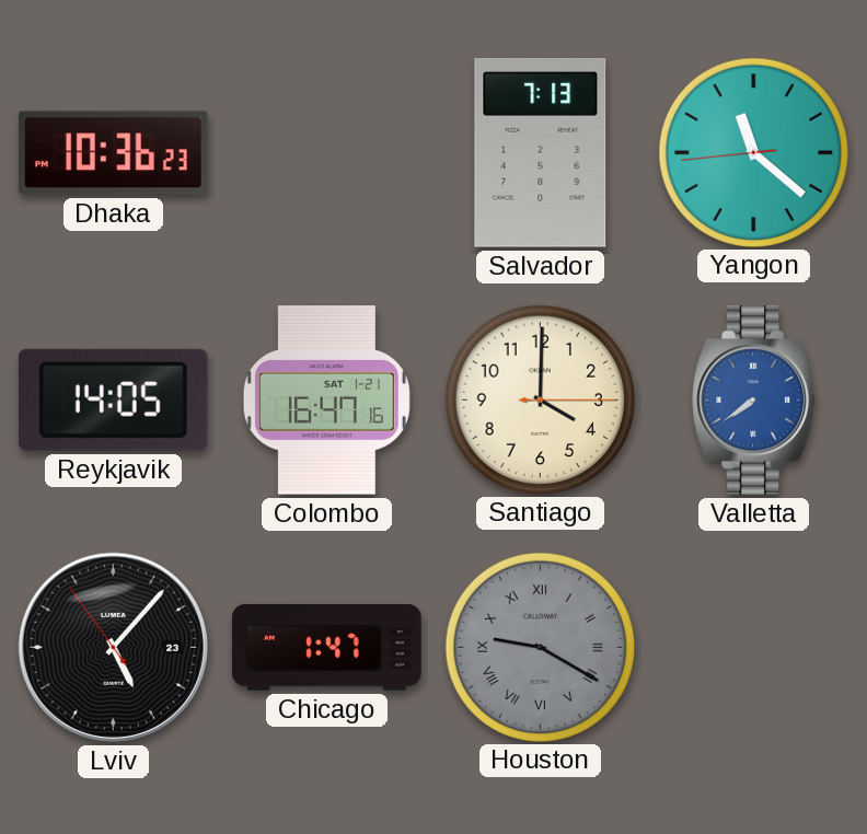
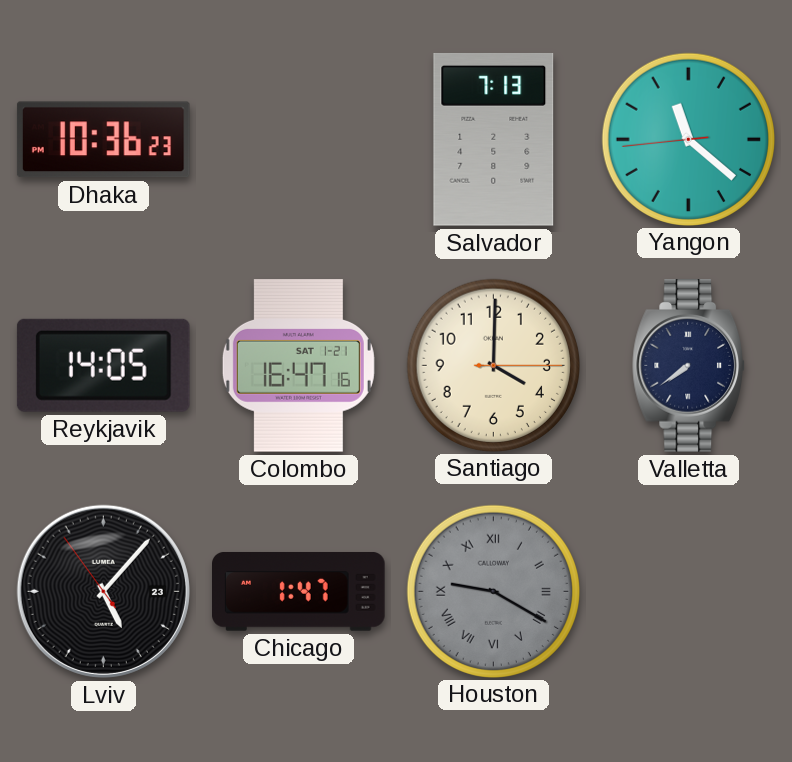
Valletta dial: blue -> navy (689, 366)
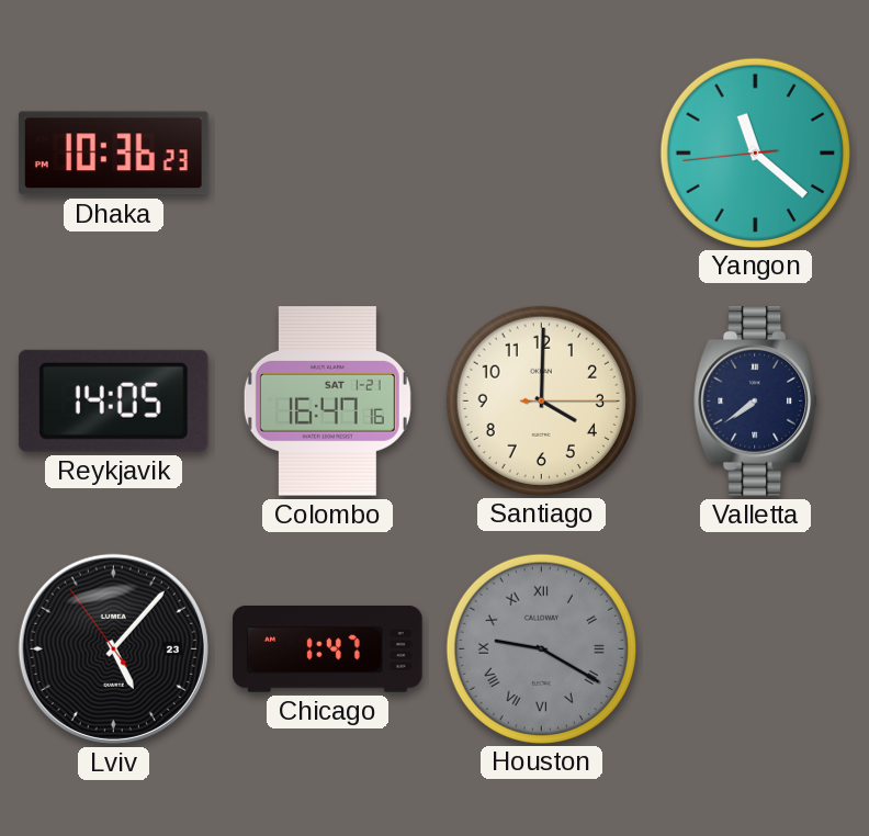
Salvador: 7:13 -> none (494, 139)
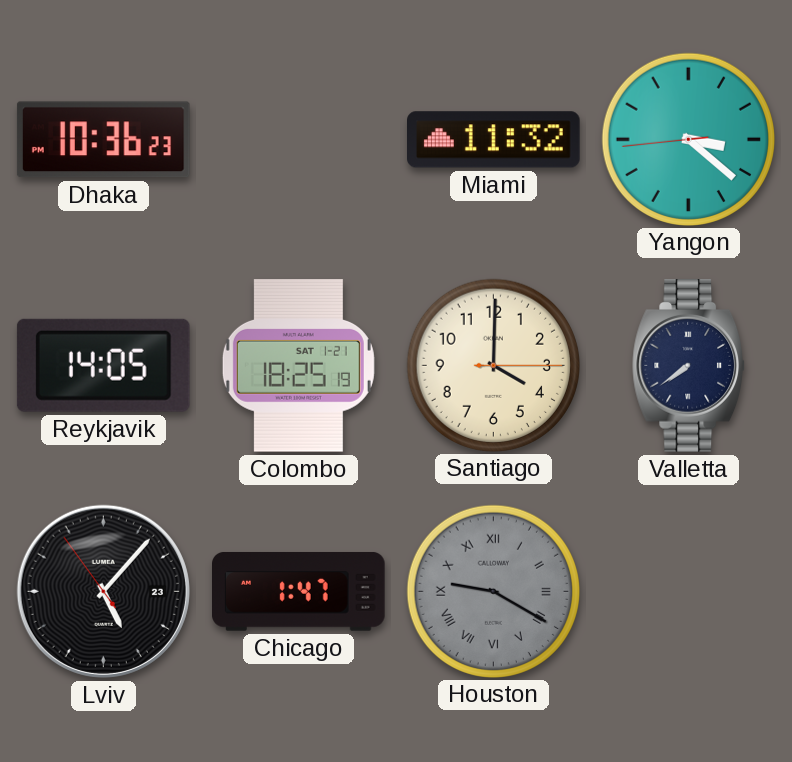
Miami: none -> 11:32 (494, 140)
Yangon: 11:21 -> 3:21 (688, 139)
Colombo: 16:47 -> 18:25 (298, 366)
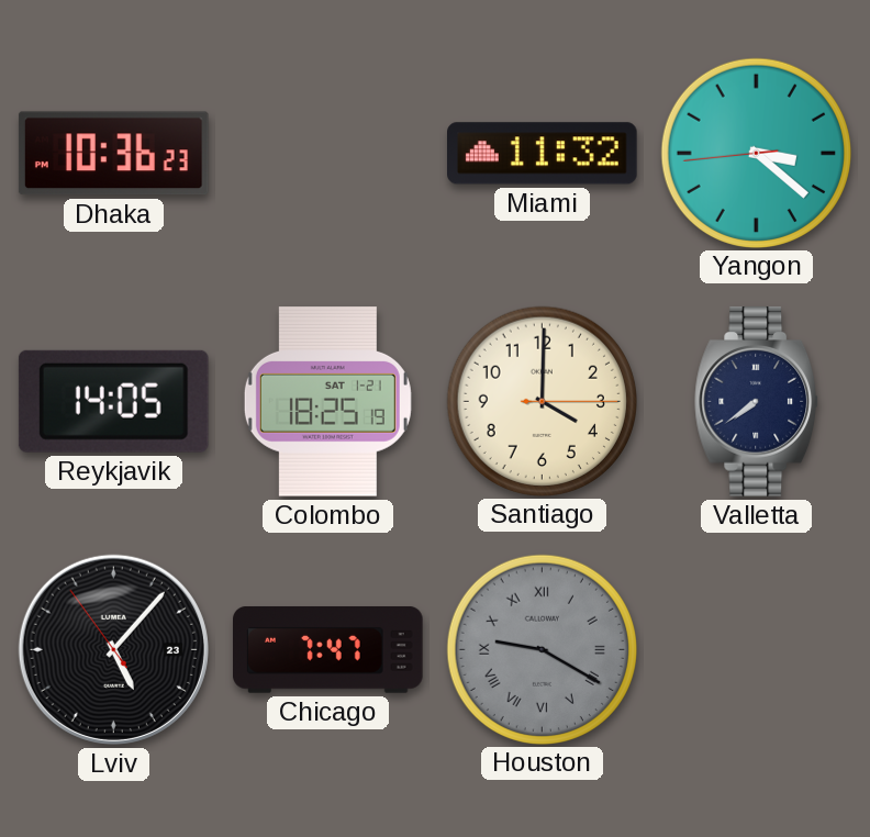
Chicago: 1:47 -> 7:47 (328, 649)
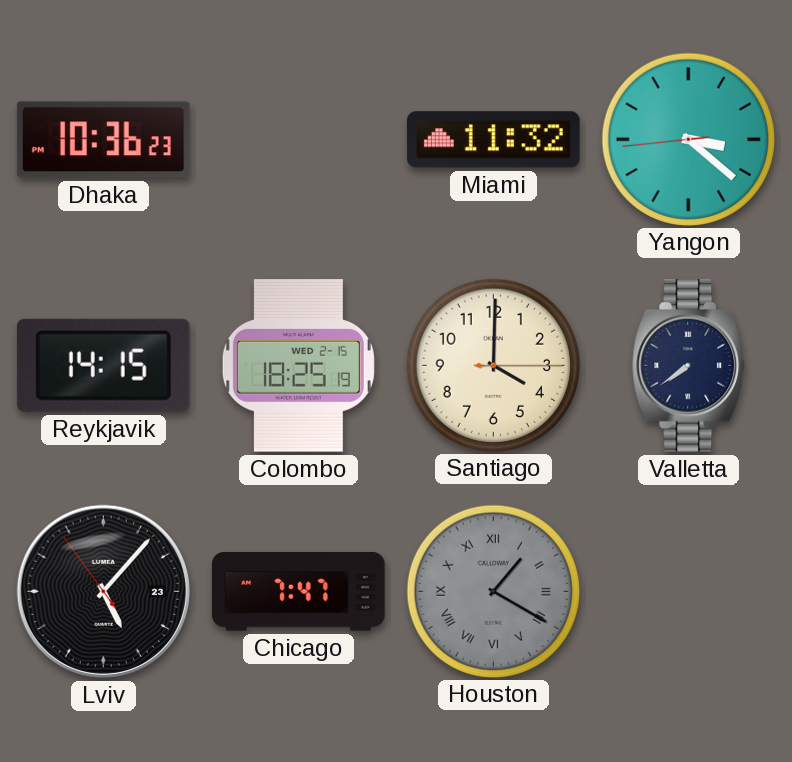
Reykjavik: 14:05 -> 14:15 (103, 365)
Colombo date: SAT 1-21 -> WED 2-15 (298, 366)
Houston: 9:20 -> 1:20 (493, 591)
